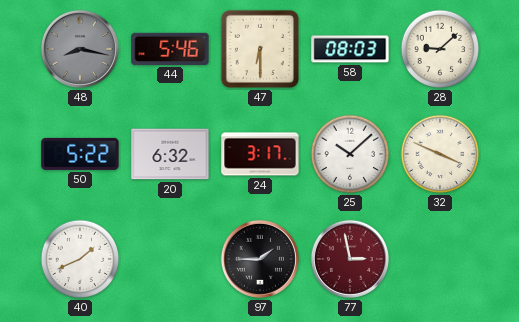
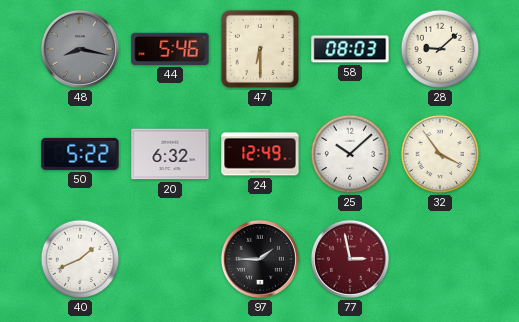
24: 3:17 -> 12:49 (260, 154)
32: 3:49 -> 3:54 (440, 154)
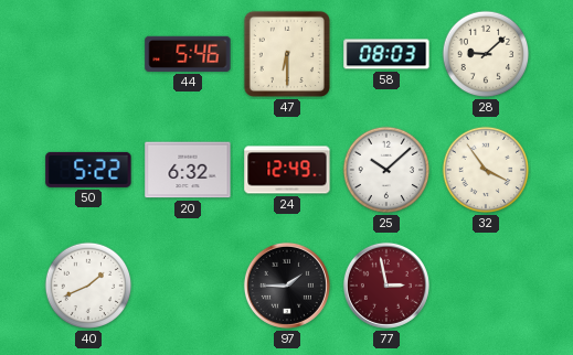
48: 8:17 -> none (80, 49)
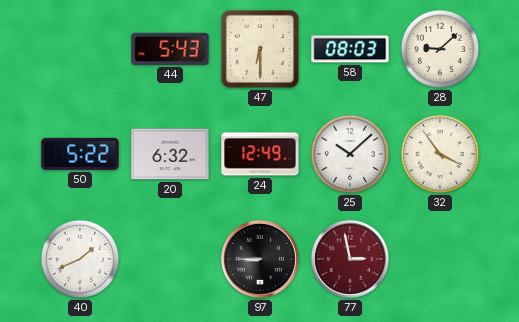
44: 5:46 -> 5:43 (170, 49)
97: 1:45 -> 8:45 (260, 259)
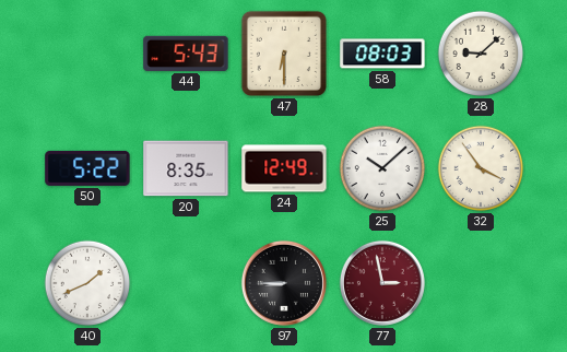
20: 6:32 -> 8:35 (186, 168)
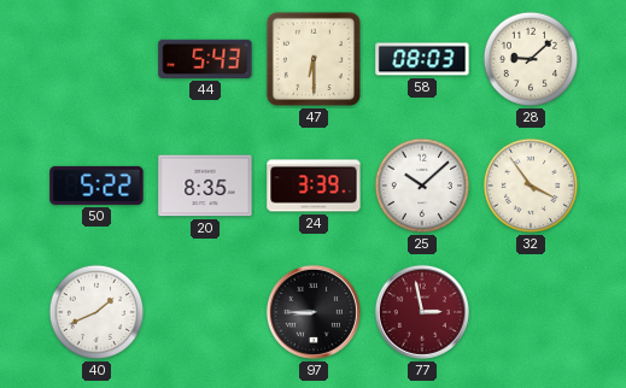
24: 12:49 -> 3:39 (314, 186)
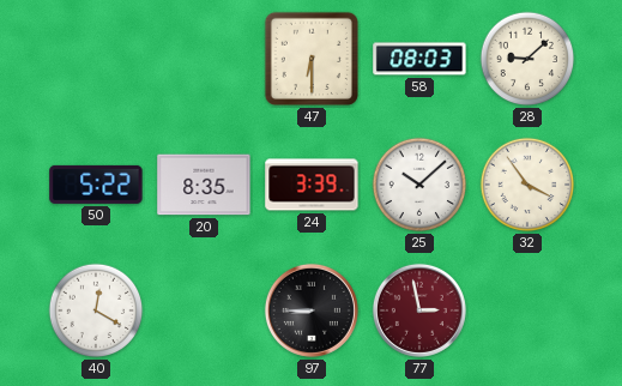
44: 5:43 -> none (205, 59)
40: 1:41 -> 12:20 (96, 310)
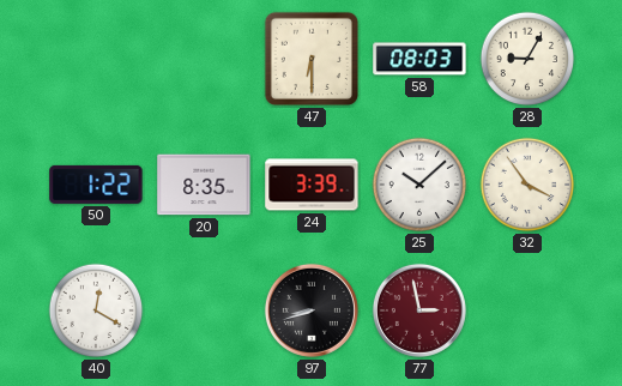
28: 9:08 -> 9:05 (527, 59)
50: 5:22 -> 1:22 (96, 185)
97: 8:45 -> 8:42 (312, 310)
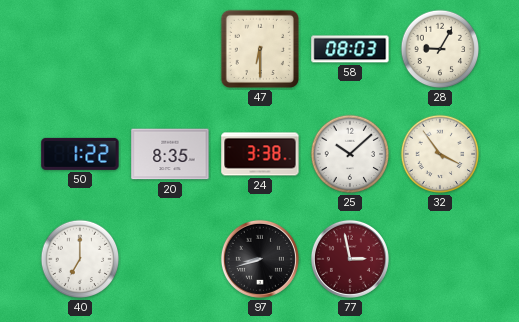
24: 3:39 -> 3:38 (260, 154)
40: 12:20 -> 7:00 (80, 259)
